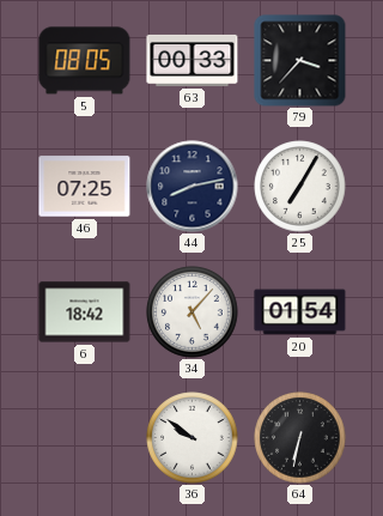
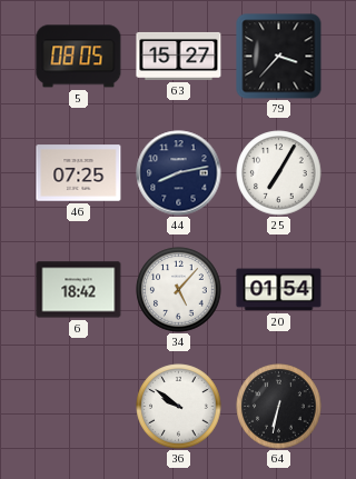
63: 00:33 -> 15:27 (179, 56)
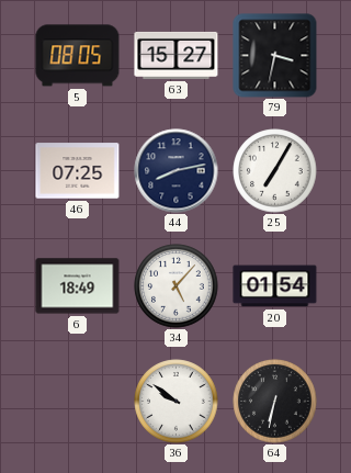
79: 3:37 -> 3:32 (275, 56)
6: 18:42 -> 18:49 (78, 286)
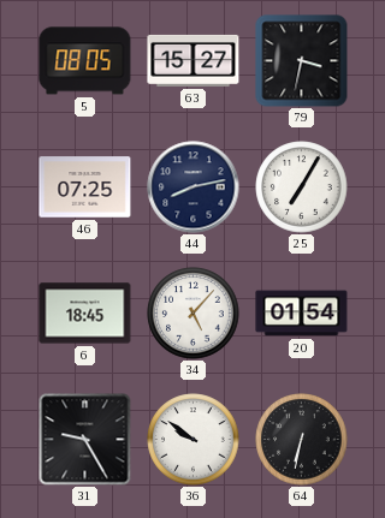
6: 18:49 -> 18:45 (85, 314)
31: none -> 9:25 (85, 440)
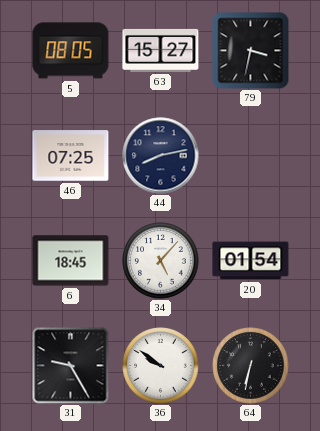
25: 7:05 -> none (302, 187)
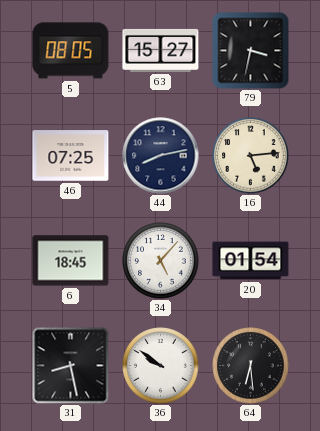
16: none -> 5:14 (251, 156)
31: 9:25 -> 8:28 (71, 366)
64: 6:32 -> 6:29 (251, 366)
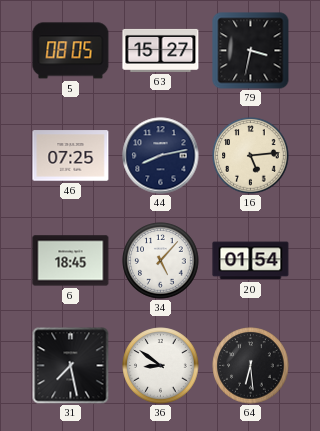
31: 8:28 -> 7:28 (71, 366)
36: 9:51 -> 8:51 (161, 366)
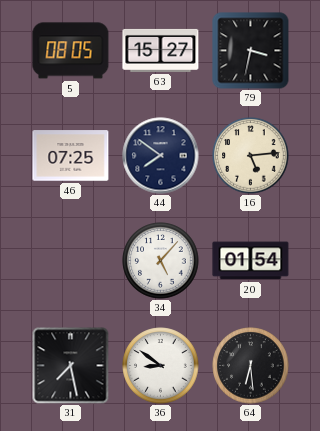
44: 8:13 -> 7:51 (161, 156)
6: 18:45 -> none (71, 261)
